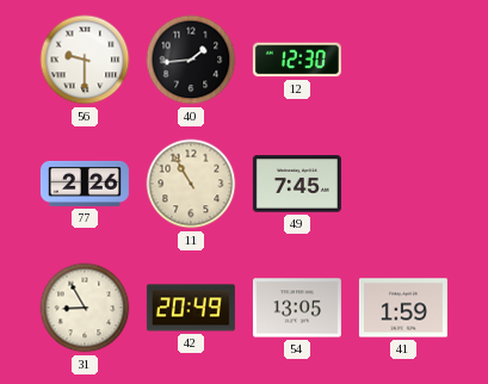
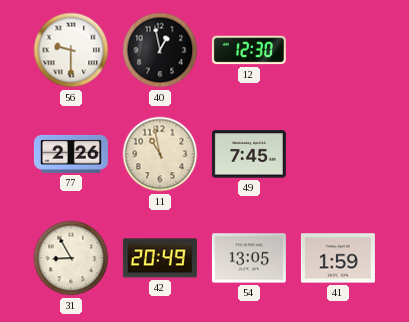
40: 1:44 -> 12:58 (160, 50)
11: 10:55 -> 10:58 (160, 154)
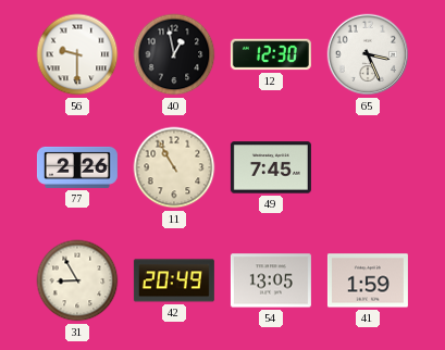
65: none -> 3:26 (368, 54)
11: 10:58 -> 10:55 (174, 167)
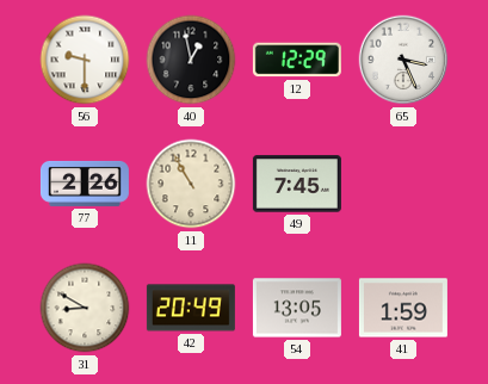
12: 12:30 -> 12:29 (297, 60)
31: 8:55 -> 8:50 (85, 308)
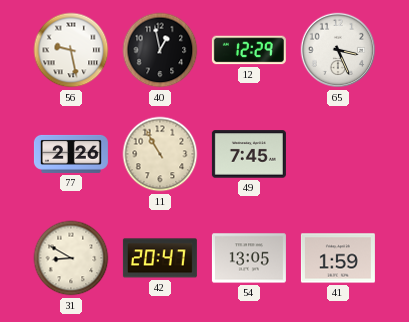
56: 9:30 -> 9:28 (71, 50)
42: 20:49 -> 20:47 (160, 258)
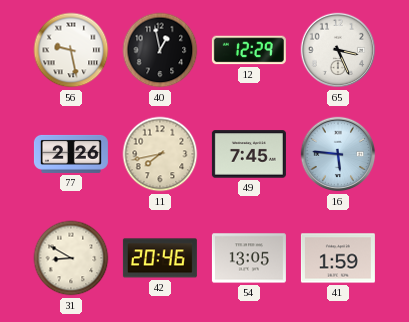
11: 10:55 -> 7:43 (160, 154)
16: none -> 5:46 (338, 154)
42: 20:47 -> 20:46 (160, 258)
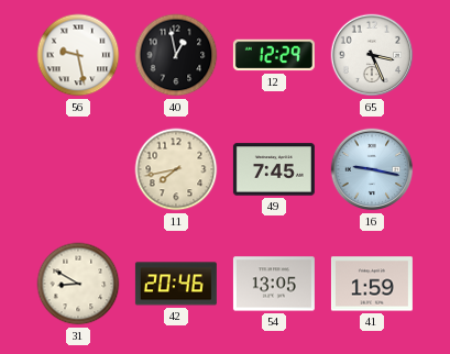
77: 2:26 -> none (71, 154)
16: 5:46 -> 9:17 (372, 169)
